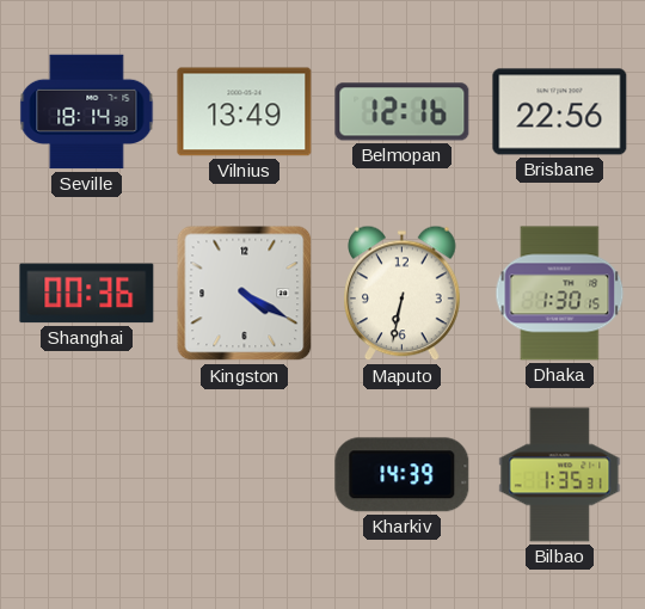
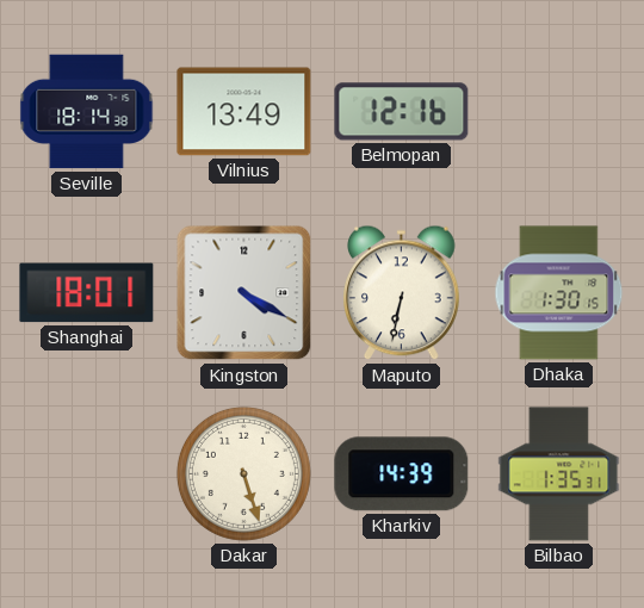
Brisbane: 22:56 -> none (560, 112)
Shanghai: 00:36 -> 18:01 (87, 293)
Dakar: none -> 5:27 (243, 473)
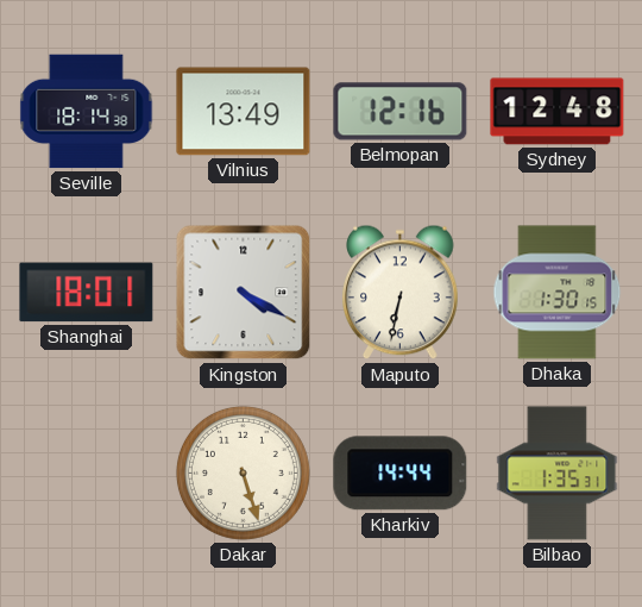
Sydney: none -> 12:48 (558, 112)
Kharkiv: 14:39 -> 14:44 (401, 474)
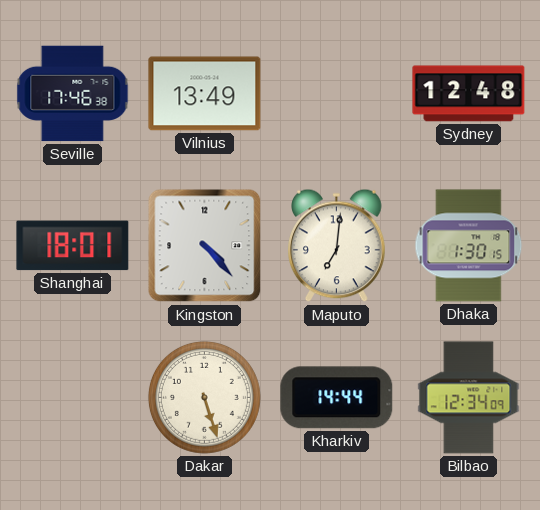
Seville: 18:14 -> 17:46 (73, 94)
Belmopan: 12:16 -> none (401, 112)
Kingston: 4:20 -> 4:23 (205, 246)
Maputo: 6:32 -> 7:01 (337, 246)
Bilbao: 1:35 -> 12:34 (469, 398)
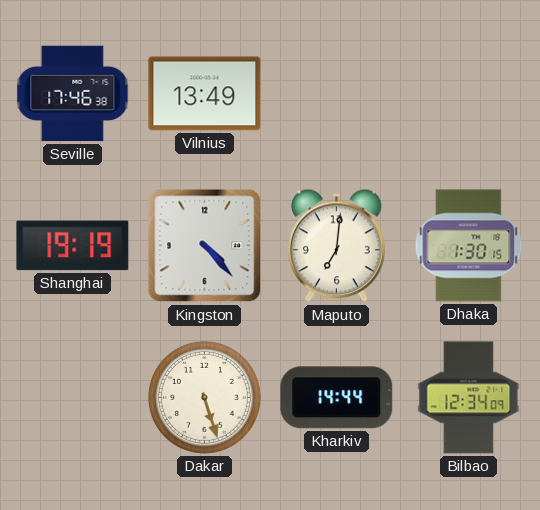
Sydney: 12:48 -> none (469, 94)
Shanghai: 18:01 -> 19:19 (73, 246)
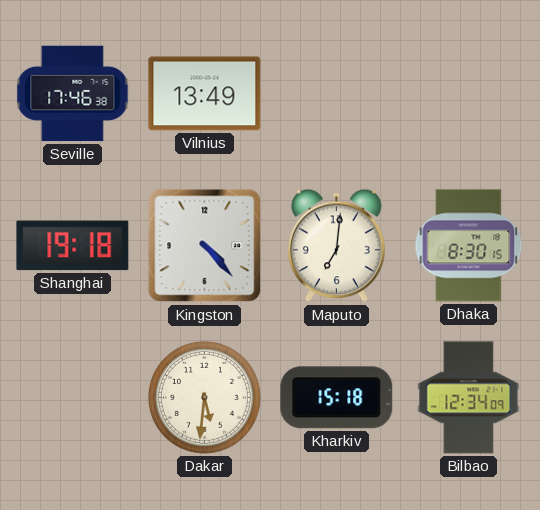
Shanghai: 19:19 -> 19:18 (73, 246)
Dhaka: 1:30 -> 8:30 (469, 246)
Dakar: 5:27 -> 5:31 (204, 397)
Kharkiv: 14:44 -> 15:18 (337, 398)
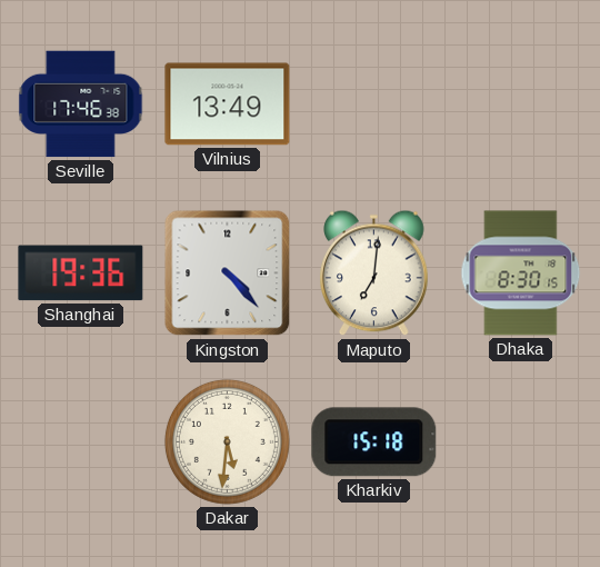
Shanghai: 19:18 -> 19:36 (81, 273)
Bilbao: 12:34 -> none (469, 398)
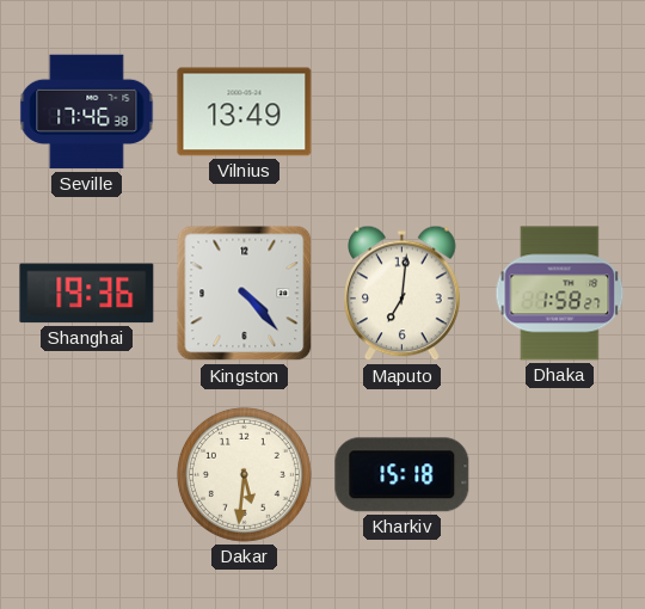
Dhaka: 8:30 -> 1:58 (560, 294)
